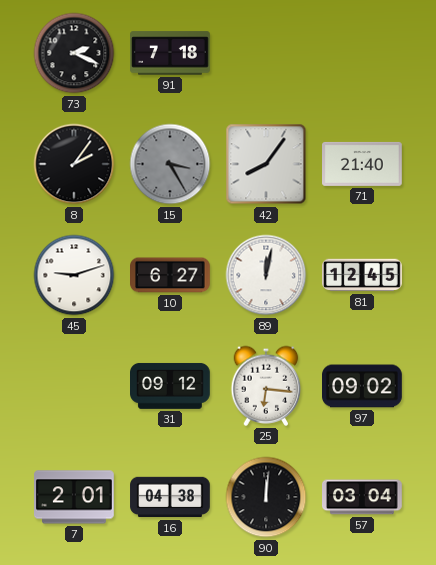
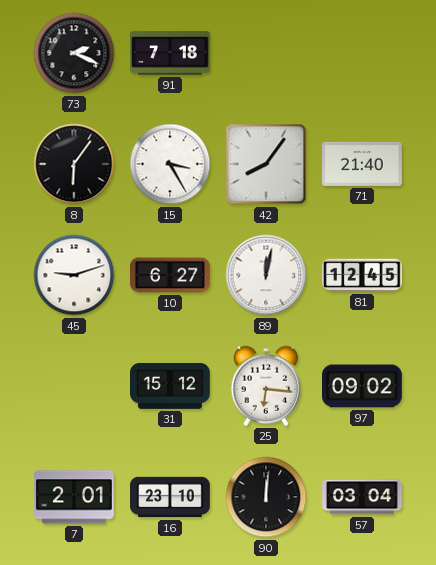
8: 2:06 -> 6:06 (74, 164)
15 dial: grey -> white (170, 164)
31: 09:12 -> 15:12 (171, 386)
16: 04:38 -> 23:10 (170, 497)
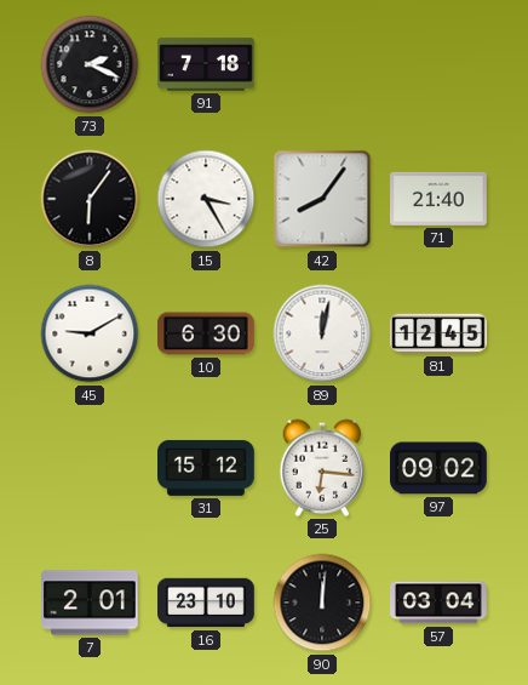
45: 9:12 -> 9:10 (90, 333)
10: 6:27 -> 6:30 (207, 333)
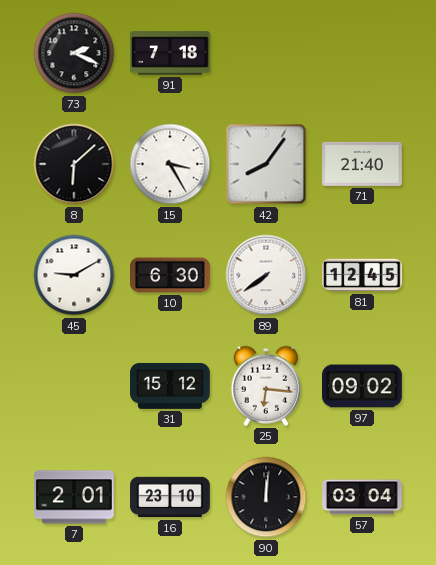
8: 6:06 -> 6:08 (74, 164)
89: 12:02 -> 7:39 (266, 275)
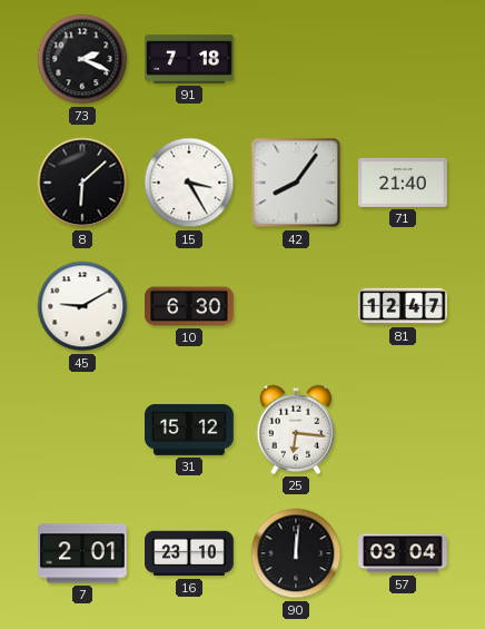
89: 7:39 -> none (266, 275)
81: 12:45 -> 12:47 (404, 306)
97: 09:02 -> none (362, 386)
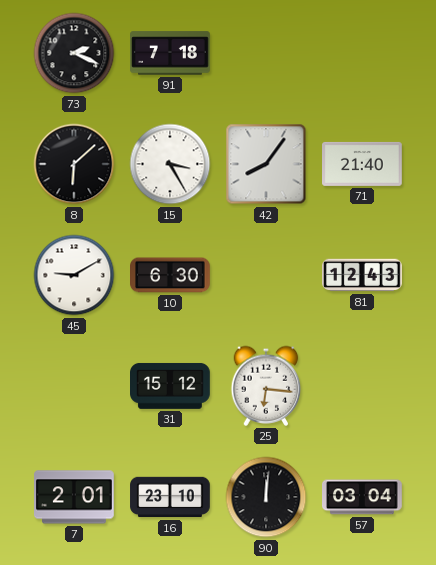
81: 12:47 -> 12:43 (363, 275)
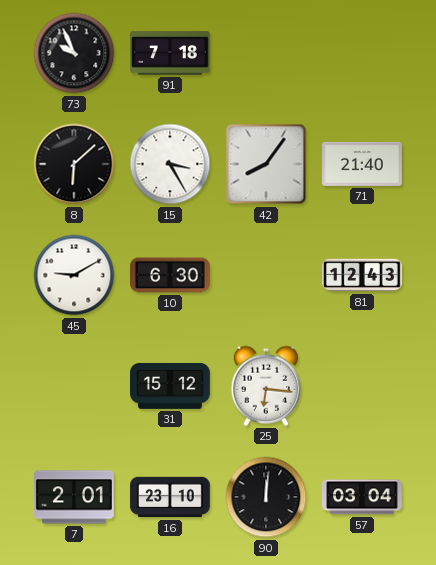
73: 2:19 -> 9:56 (74, 53)
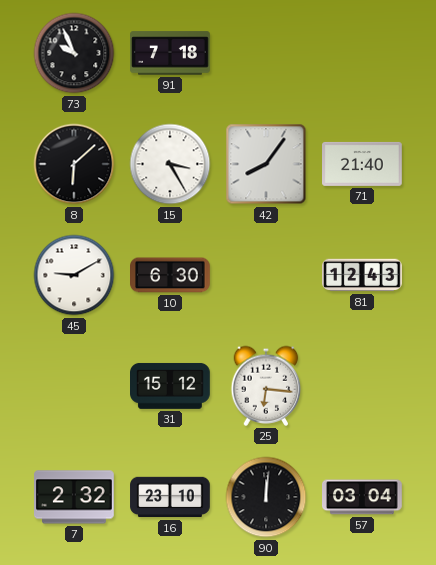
7: 2:01 -> 2:32 (75, 497)
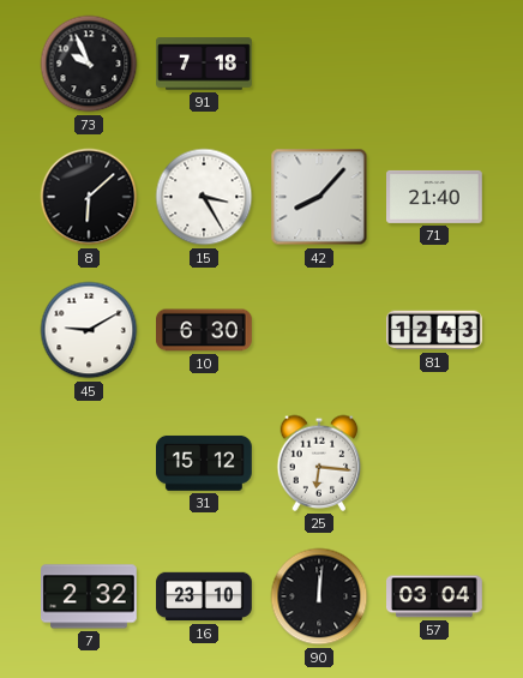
42: 8:06 -> 8:07 (319, 197)
